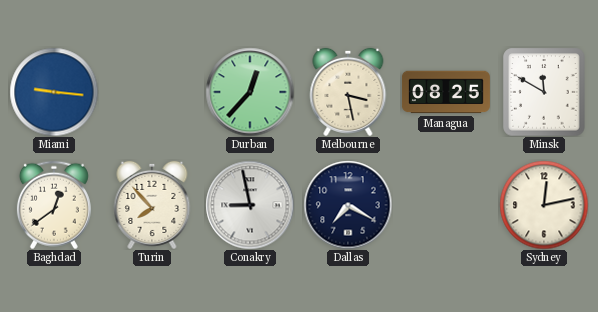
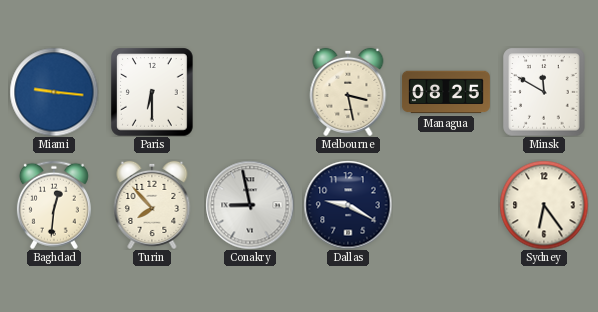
Paris: none -> 6:30 (152, 92)
Durban: 12:37 -> none (250, 92)
Baghdad: 12:39 -> 12:31 (54, 205)
Dallas: 7:20 -> 9:20 (348, 205)
Sydney: 12:13 -> 6:24 (544, 205)
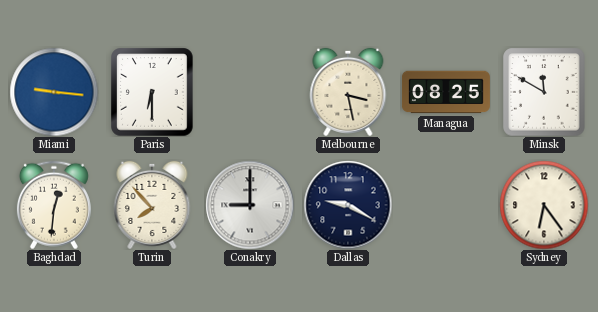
Conakry: 8:58 -> 9:00 (250, 205)
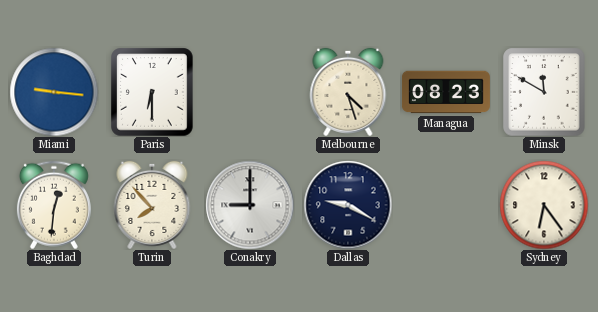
Melbourne: 3:28 -> 4:27 (348, 92)
Managua: 08:25 -> 08:23 (446, 92)
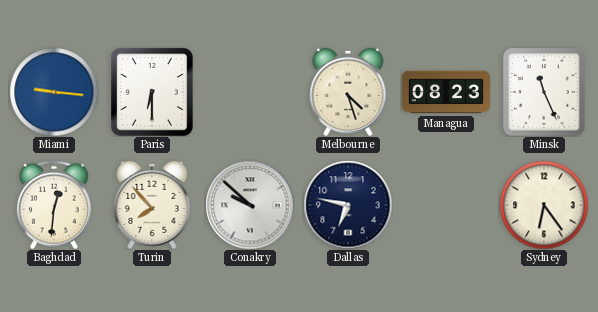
Minsk: 11:50 -> 11:26 (544, 92)
Conakry: 9:00 -> 9:52 (250, 205)
Dallas: 9:20 -> 6:47 (348, 205)
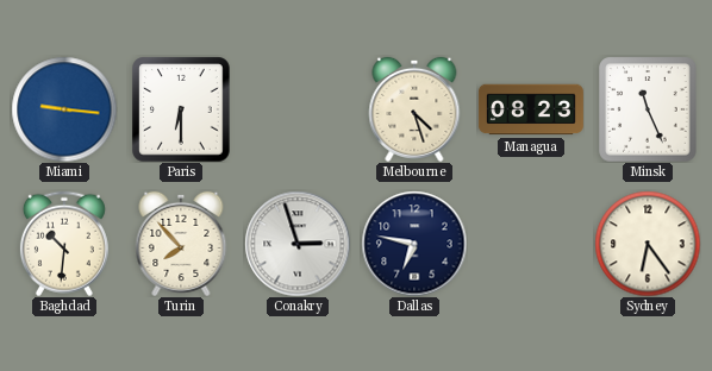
Baghdad: 12:31 -> 10:31 (64, 244)
Conakry: 9:52 -> 2:57 (298, 244)
